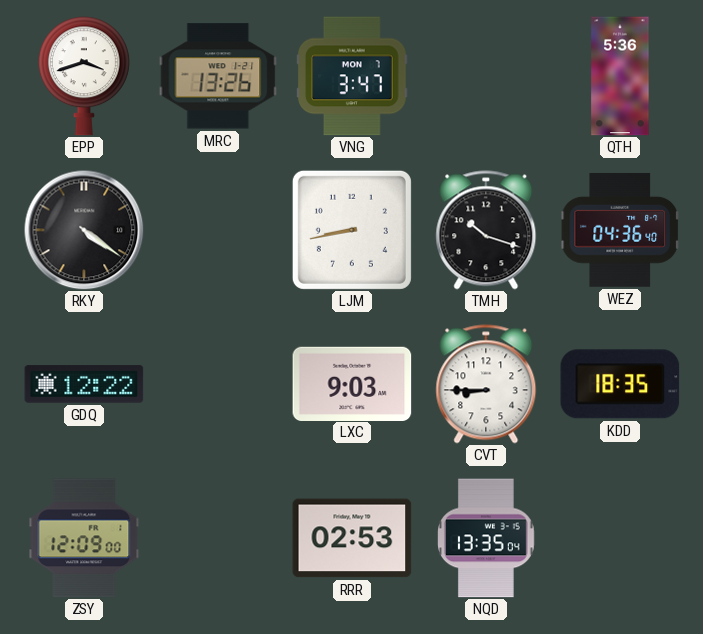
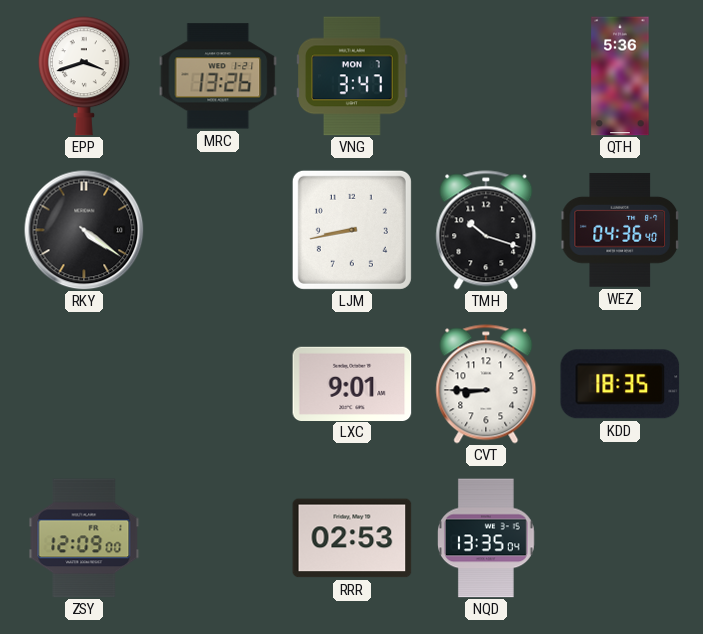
GDQ: 12:22 -> none (84, 384)
LXC: 9:03 -> 9:01 (352, 383)
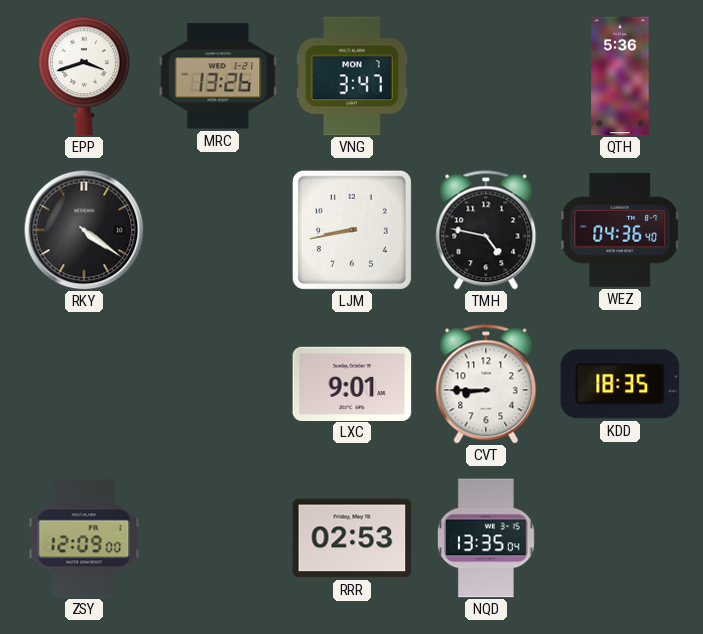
TMH: 10:18 -> 4:47 (486, 230)
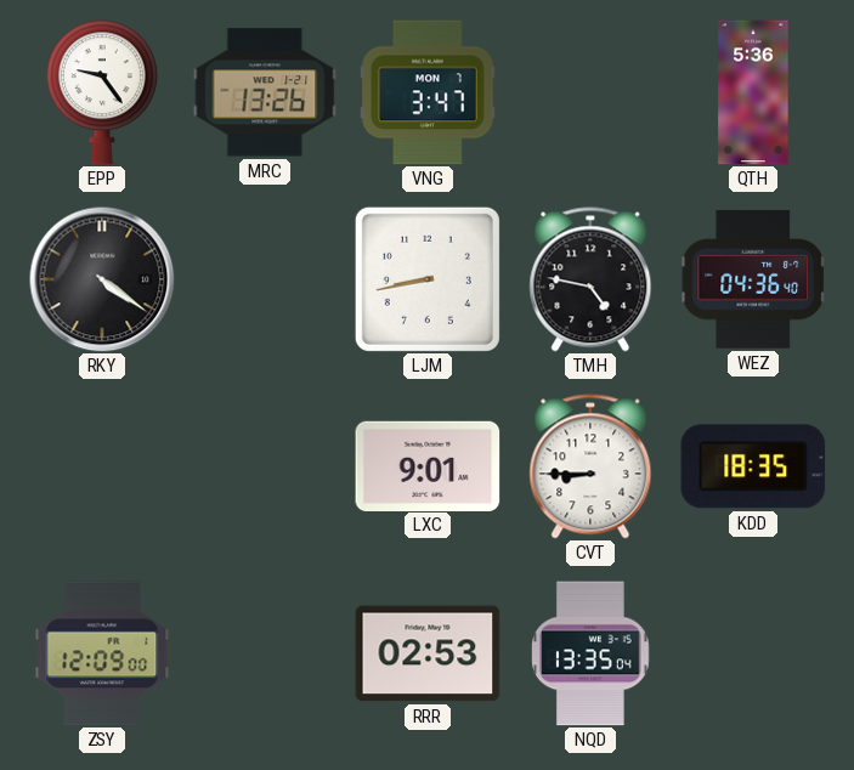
EPP: 3:42 -> 9:24 (102, 92)
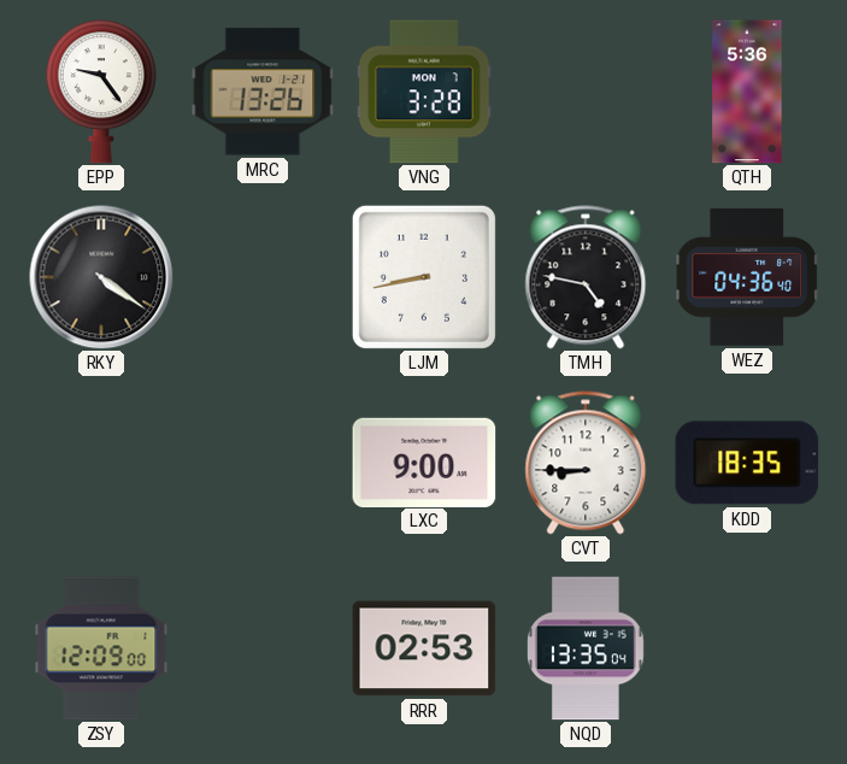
VNG: 3:47 -> 3:28 (424, 92)
LXC: 9:01 -> 9:00 (424, 462)
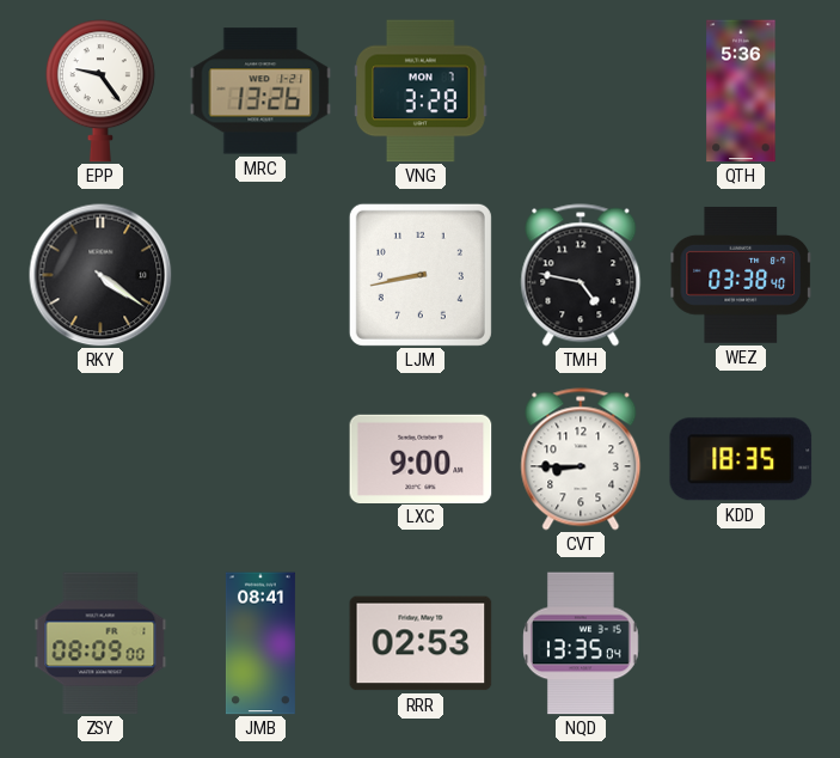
WEZ: 04:36 -> 03:38 (741, 275)
ZSY: 12:09 -> 08:09 (100, 643)
JMB: none -> 08:41 (260, 643)
